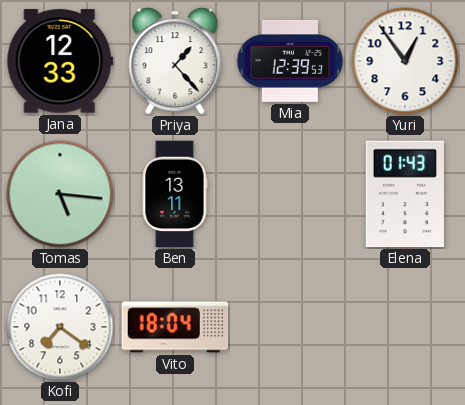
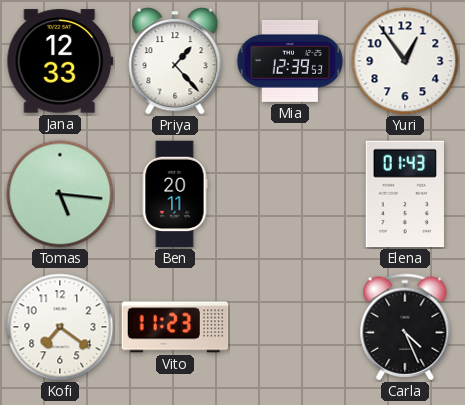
Ben: 13:11 -> 20:11 (175, 194)
Vito: 18:04 -> 11:23 (175, 327)
Carla: none -> 4:26 (405, 327)
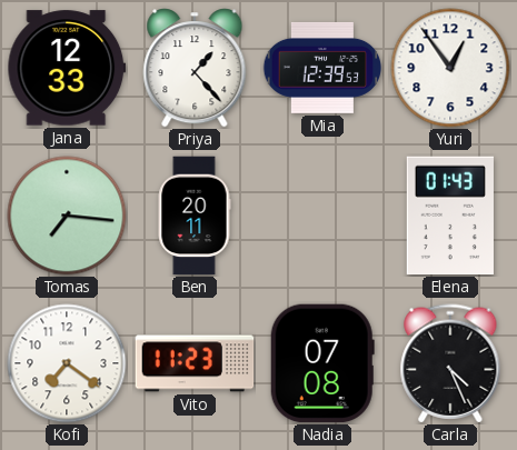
Tomas: 5:16 -> 7:16 (67, 216)
Nadia: none -> 07:08 (322, 363)
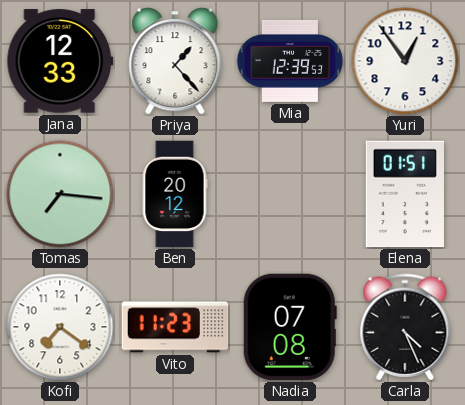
Ben: 20:11 -> 20:12 (175, 194)
Elena: 01:43 -> 01:51 (405, 194)
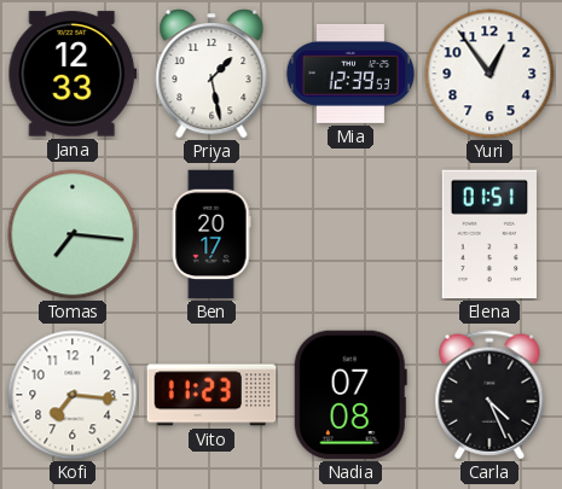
Priya: 1:23 -> 1:28 (212, 74)
Ben: 20:12 -> 20:17 (212, 234)
Kofi: 7:21 -> 7:16 (73, 395)
